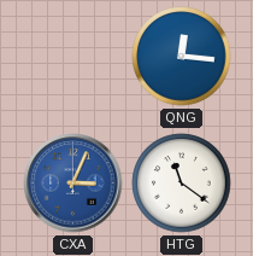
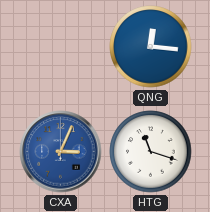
HTG: 11:21 -> 11:18 (151, 152)
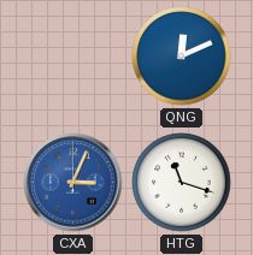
QNG: 12:16 -> 12:11 (182, 57)
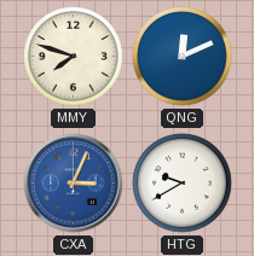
MMY: none -> 7:48 (74, 57)
HTG: 11:18 -> 9:40 (183, 184)
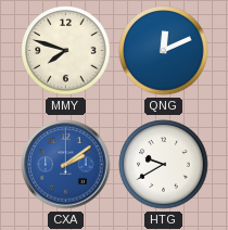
CXA: 3:04 -> 2:09 (66, 165)
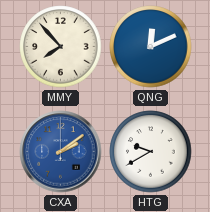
MMY: 7:48 -> 7:53 (61, 47)
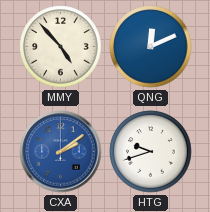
MMY: 7:53 -> 4:53 (61, 47)
HTG: 9:40 -> 9:42 (151, 152)
